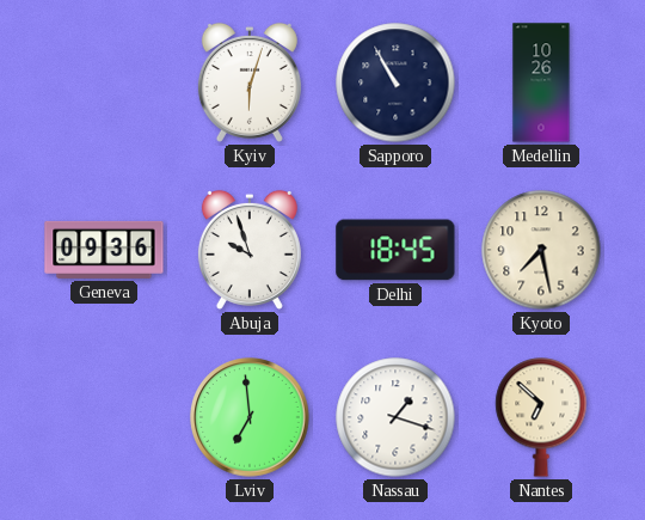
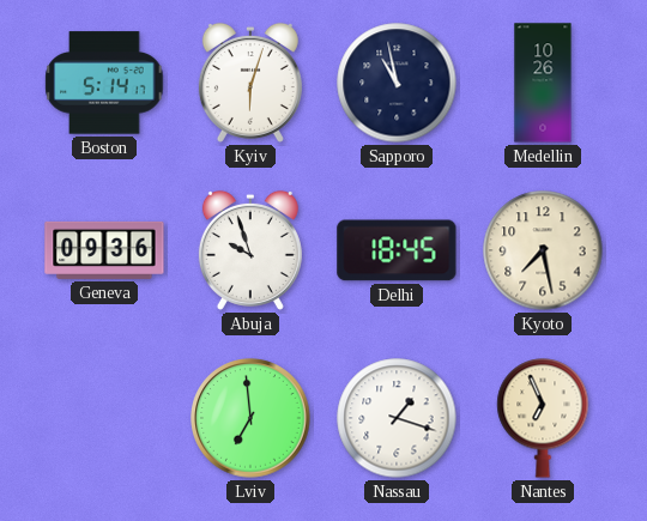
Boston: none -> 5:14 (104, 83)
Sapporo: 10:55 -> 10:58 (397, 83)
Nantes: 6:52 -> 6:56 (543, 418)
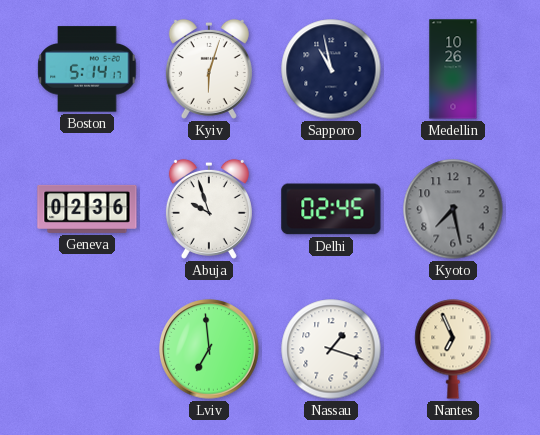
Geneva: 09:36 -> 02:36 (87, 209)
Delhi: 18:45 -> 02:45 (331, 209)
Kyoto dial: cream -> grey (453, 209)
